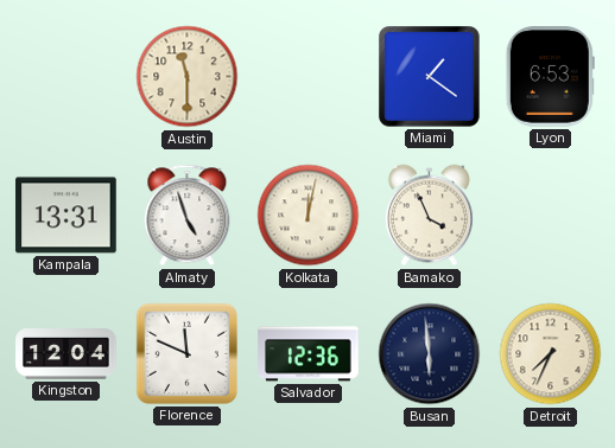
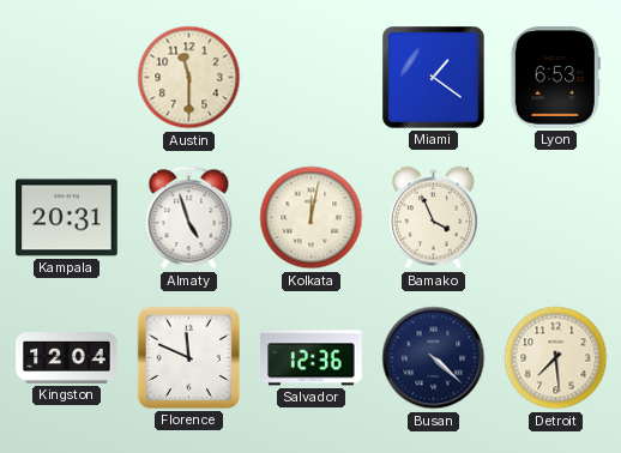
Kampala: 13:31 -> 20:31 (67, 218)
Busan: 5:59 -> 4:22 (434, 358)
Detroit: 7:34 -> 7:29 (556, 358)
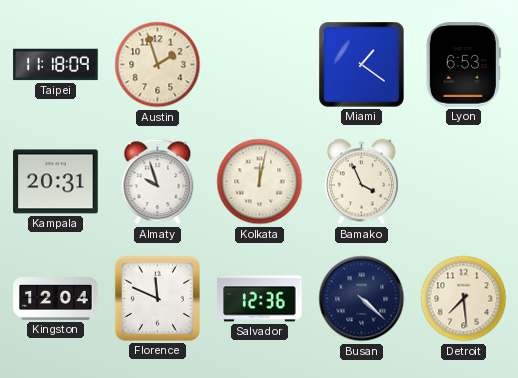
Taipei: none -> 11:18 (56, 65)
Austin: 11:30 -> 1:57 (158, 65)
Almaty: 4:57 -> 9:57 (158, 182)
